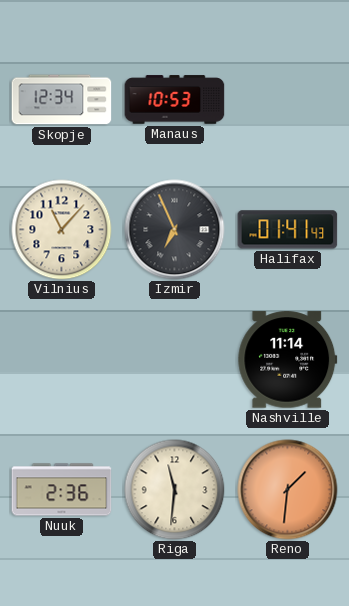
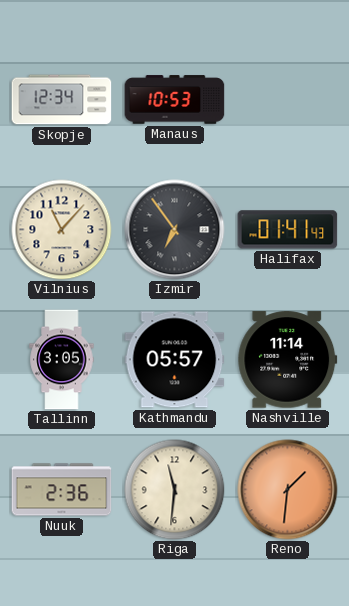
Izmir: 6:56 -> 6:54 (175, 230)
Tallinn: none -> 3:05 (62, 360)
Kathmandu: none -> 05:57 (175, 360)
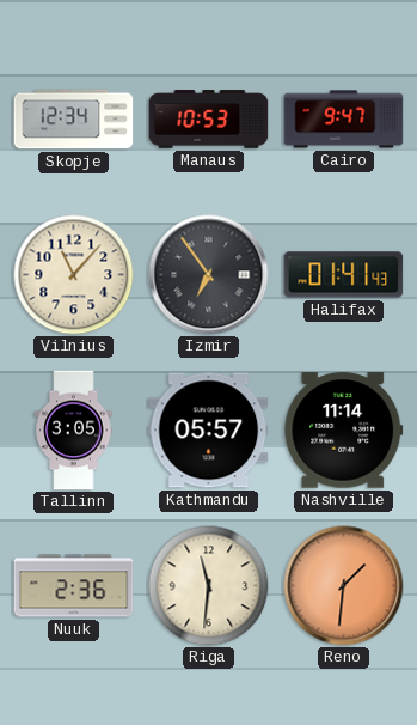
Cairo: none -> 9:47 (344, 120)
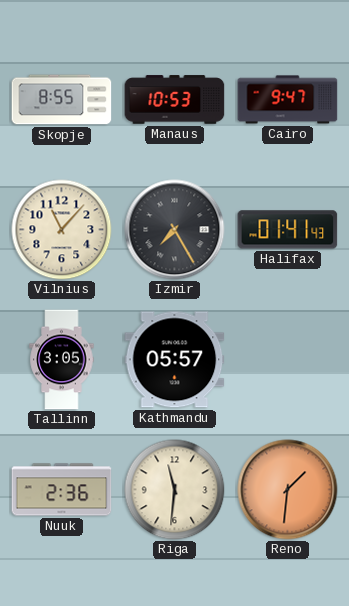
Skopje: 12:34 -> 8:55 (62, 100)
Izmir: 6:54 -> 7:25 (175, 230)
Nashville: 11:14 -> none (344, 431)
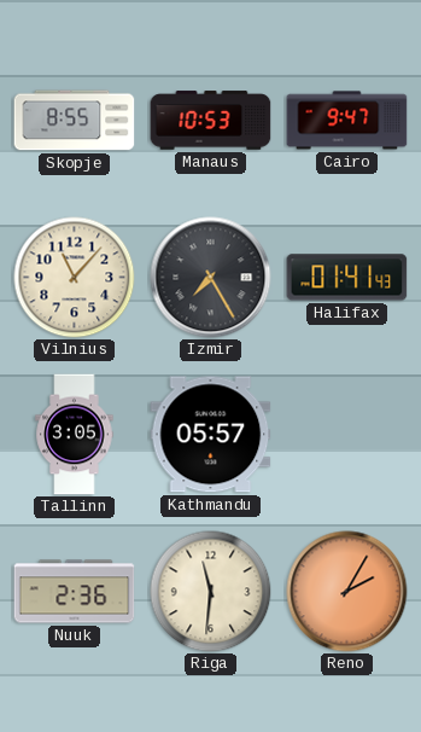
Reno: 1:31 -> 2:05 (347, 592)
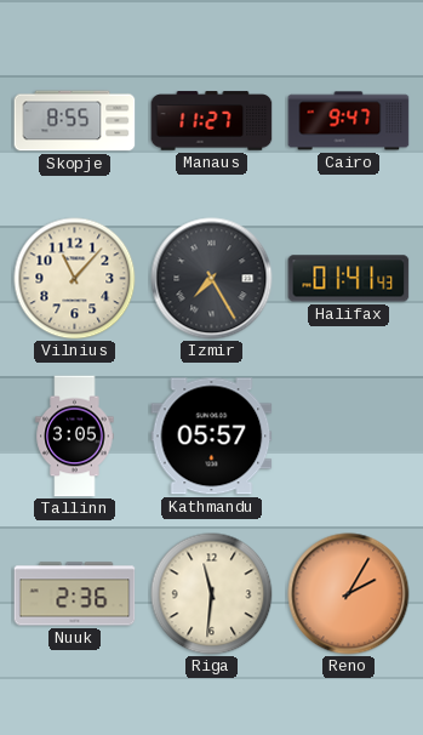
Manaus: 10:53 -> 11:27 (212, 121)
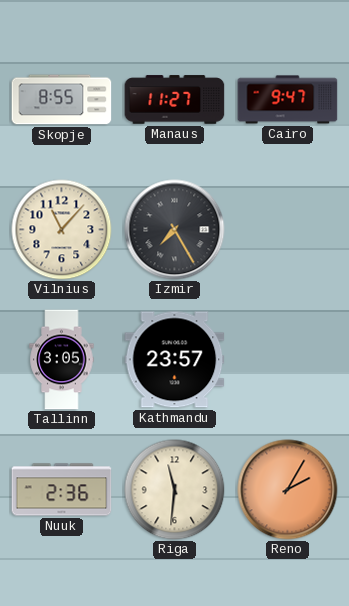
Halifax: 01:41 -> none (349, 279)
Kathmandu: 05:57 -> 23:57 (175, 360)
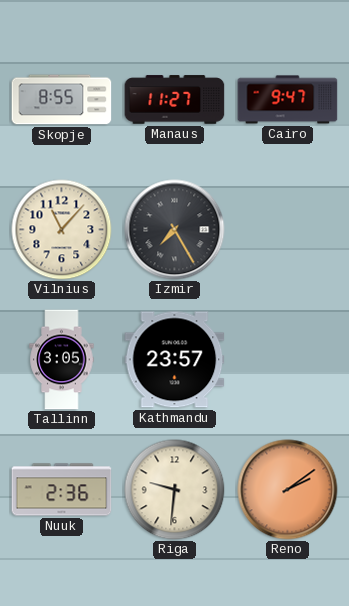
Riga: 11:31 -> 9:31 (175, 490)
Reno: 2:05 -> 2:09 (288, 490)
